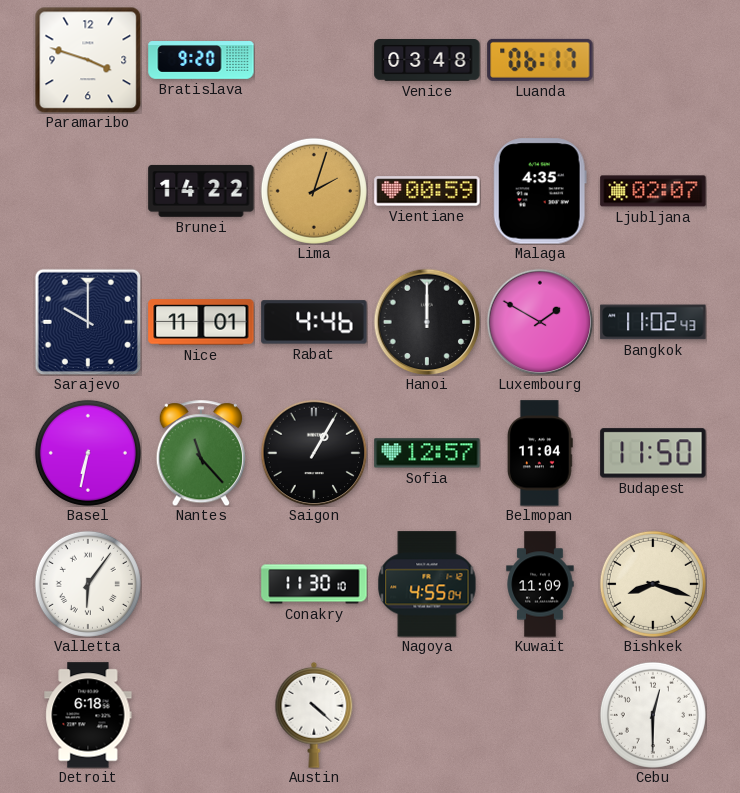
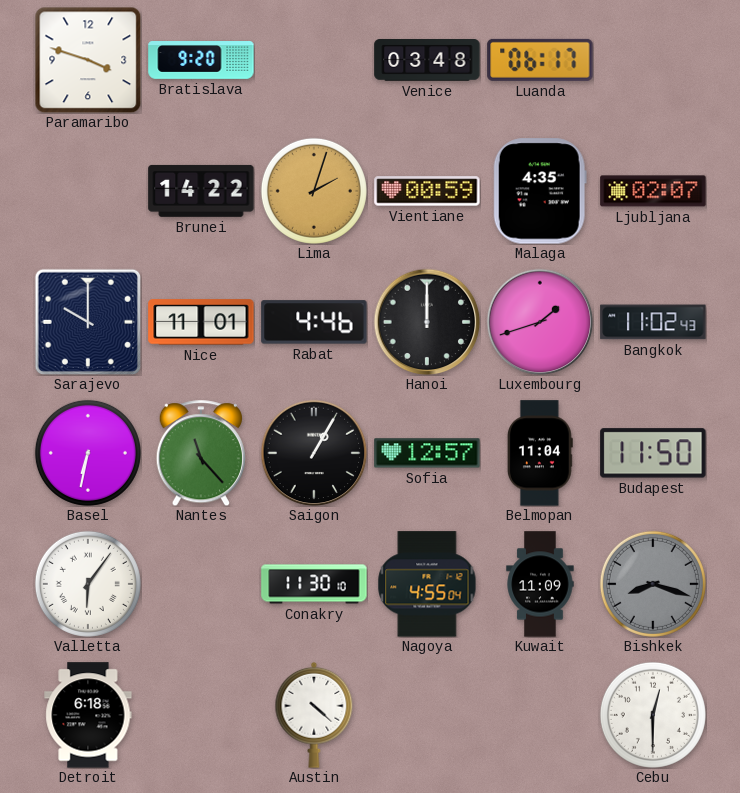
Luxembourg: 1:50 -> 1:42 (540, 322)
Bishkek dial: cream -> grey (653, 584)
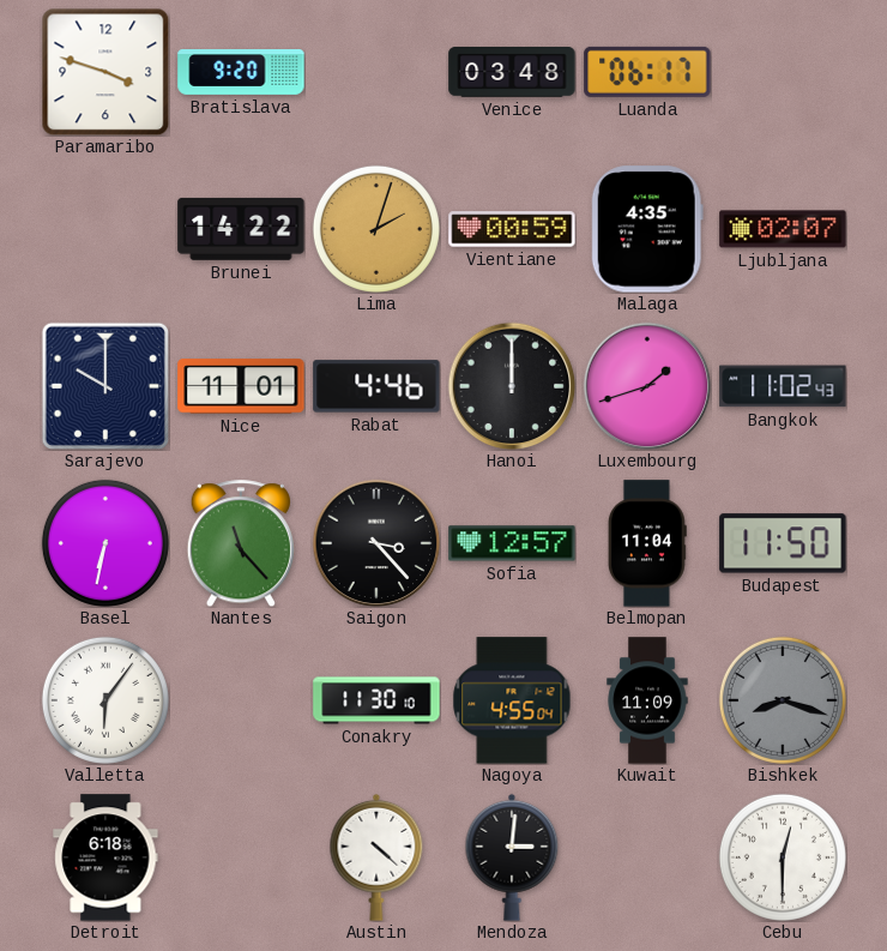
Saigon: 1:05 -> 3:23 (376, 543)
Mendoza: none -> 3:01 (512, 857)
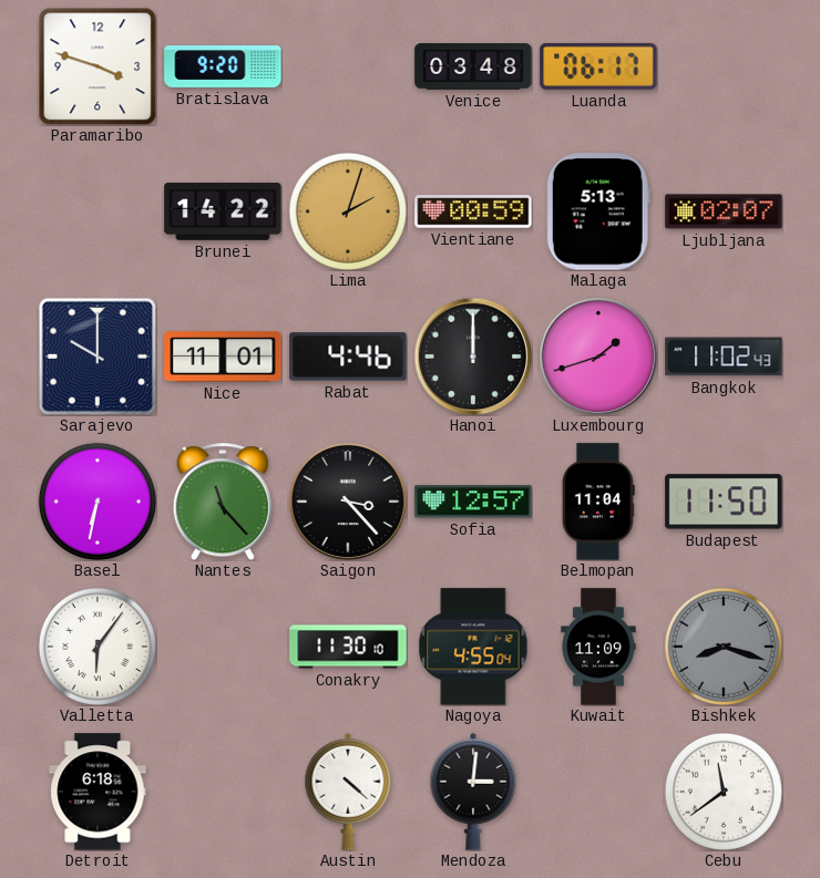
Malaga: 4:35 -> 5:13 (598, 211)
Cebu: 12:30 -> 11:39 (724, 792)
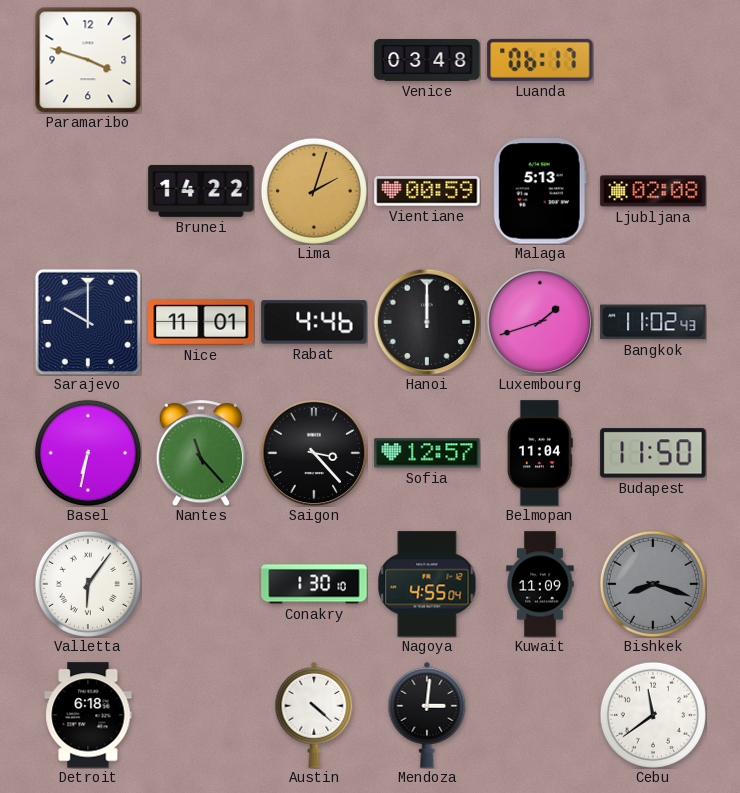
Bratislava: 9:20 -> none (223, 68)
Ljubljana: 02:07 -> 02:08 (653, 191)
Conakry: 11:30 -> 1:30 (314, 584)
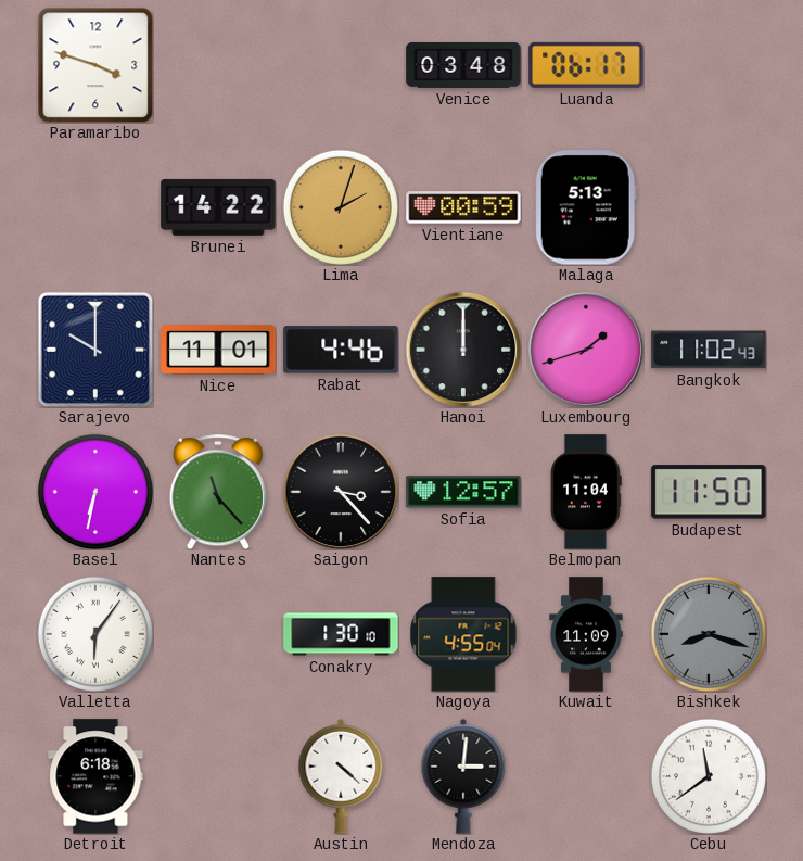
Ljubljana: 02:08 -> none (653, 191)
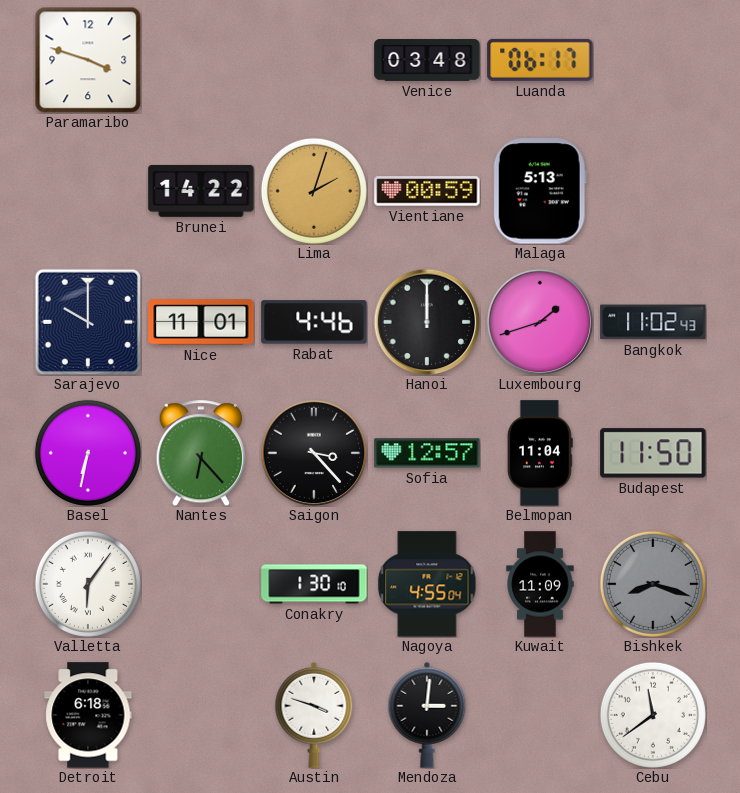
Nantes: 11:23 -> 6:23 (201, 453)
Austin: 4:22 -> 3:48 (314, 715)
